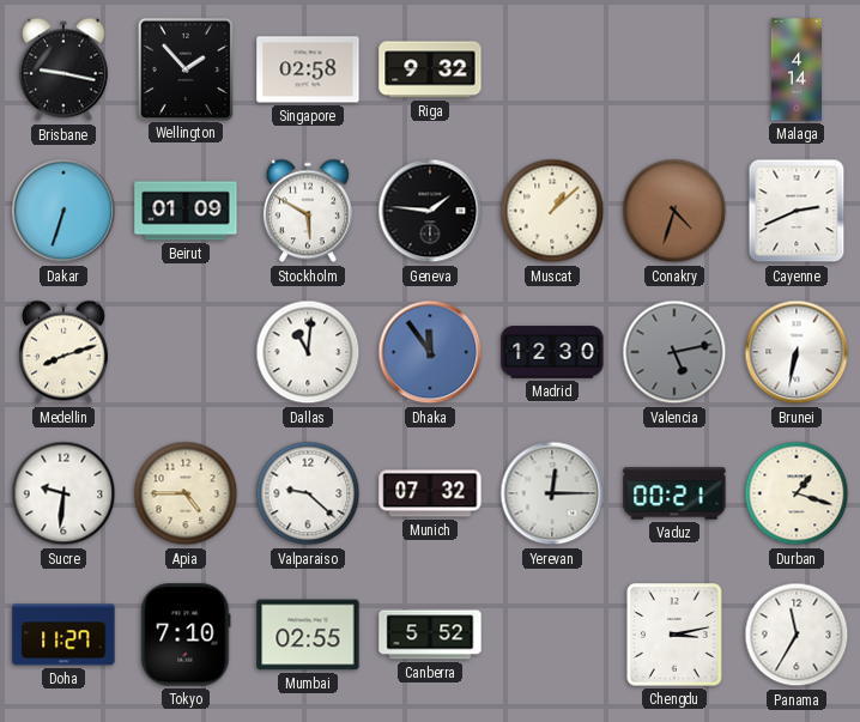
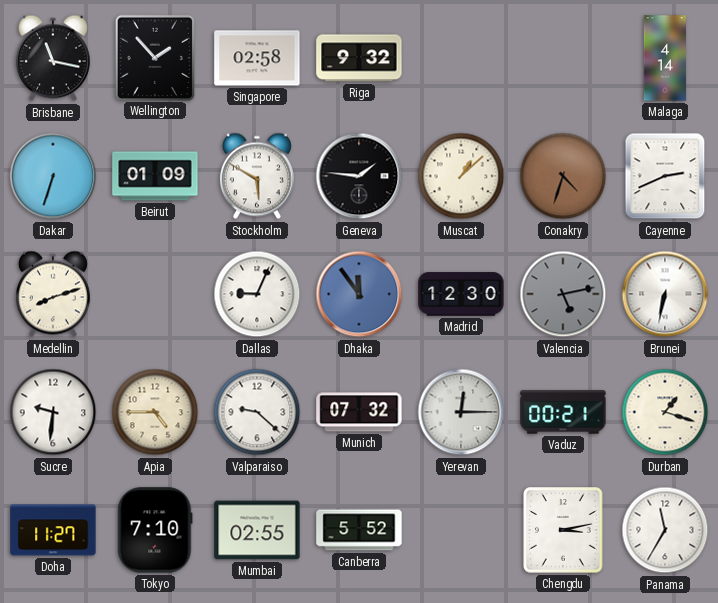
Brisbane: 9:17 -> 11:17 (53, 58)
Dallas: 11:01 -> 9:04 (257, 294)
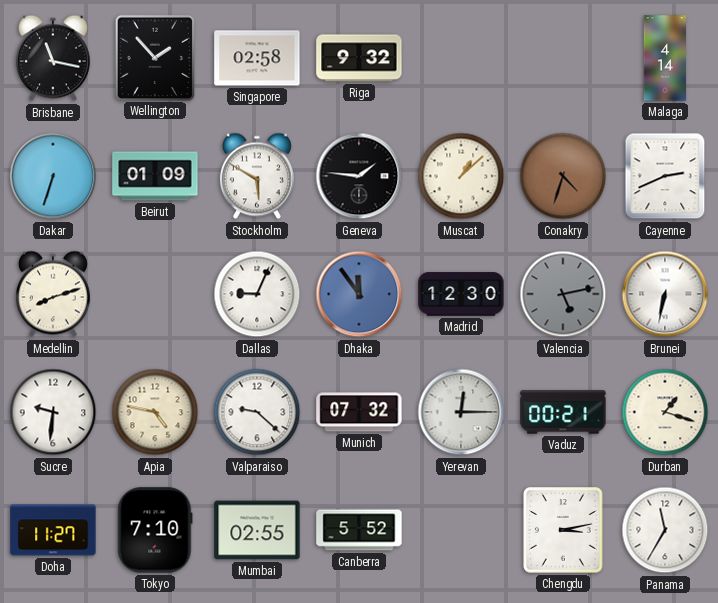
Apia: 4:45 -> 4:47 (155, 412)
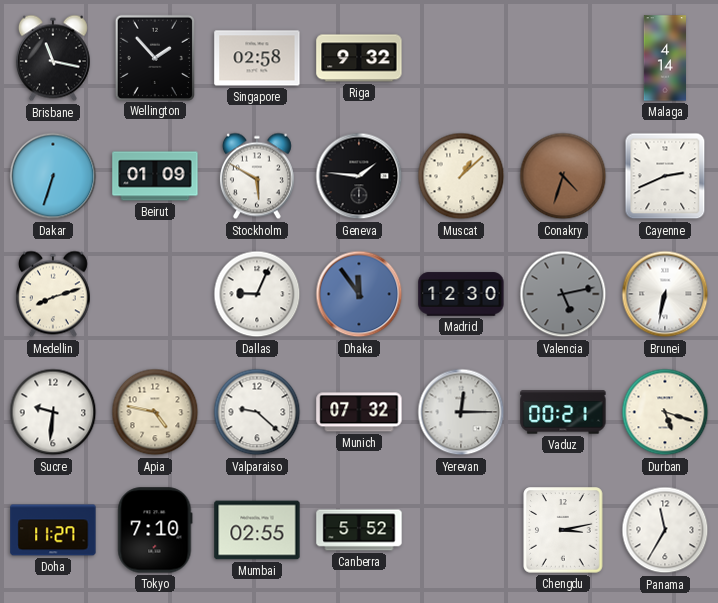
Durban: 1:18 -> 5:18 (665, 412)
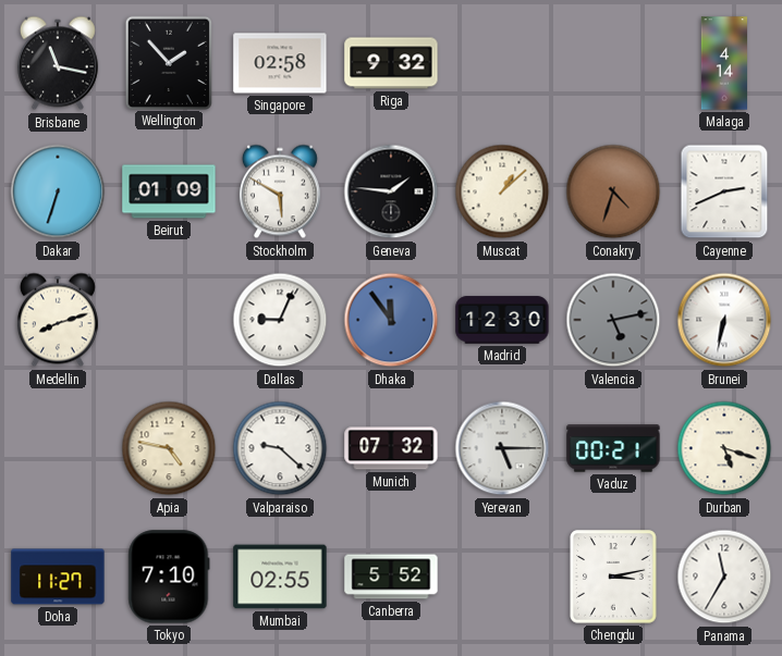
Sucre: 9:31 -> none (53, 412)
Yerevan: 12:15 -> 5:15 (502, 448)
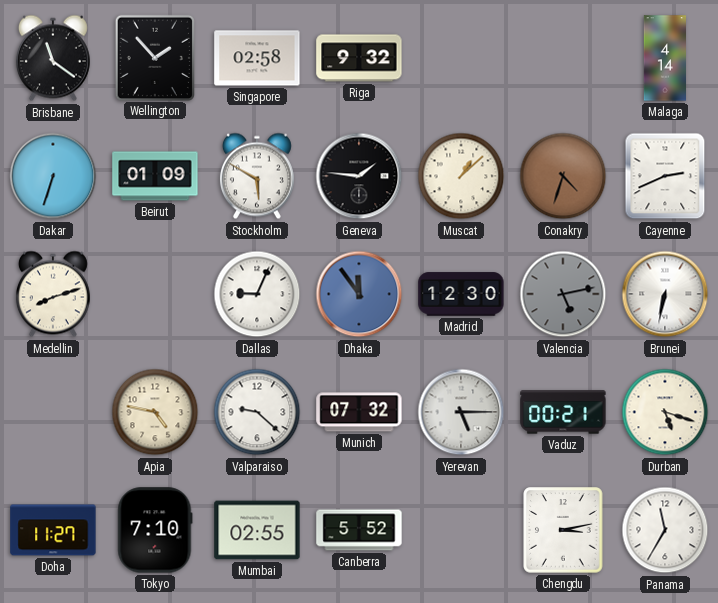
Brisbane: 11:17 -> 11:21 (53, 58)
